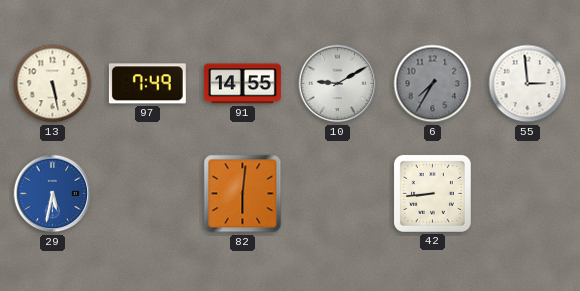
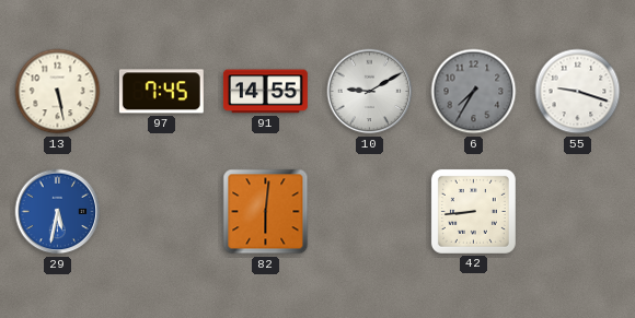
97: 7:49 -> 7:45 (161, 92)
55: 2:59 -> 9:18 (578, 92)
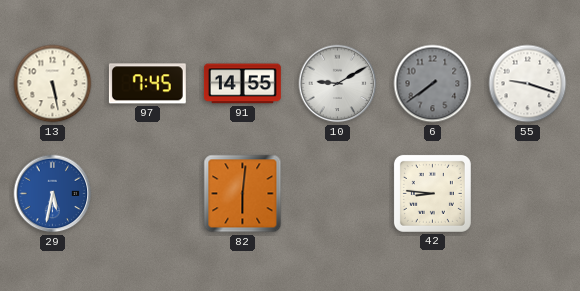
6: 7:35 -> 7:39 (433, 84)
42: 8:44 -> 8:46 (432, 193)
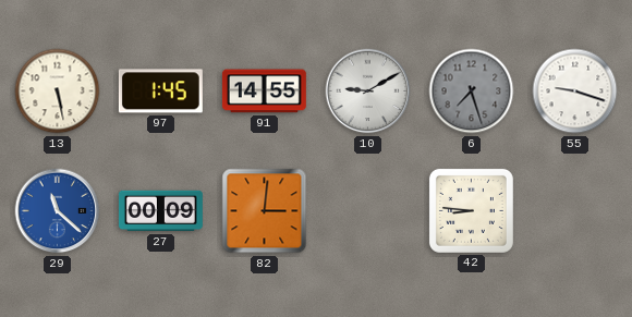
97: 7:45 -> 1:45 (160, 92)
6: 7:39 -> 7:27 (472, 92)
29: 5:32 -> 11:22 (58, 211)
27: none -> 00:09 (160, 211)
82: 6:01 -> 3:01 (265, 211)
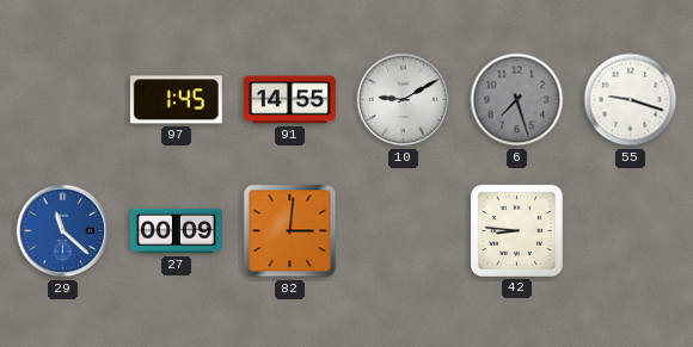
13: 5:28 -> none (58, 92)
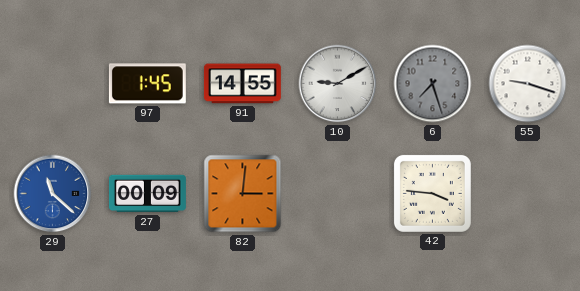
42: 8:46 -> 3:46 (432, 193)
